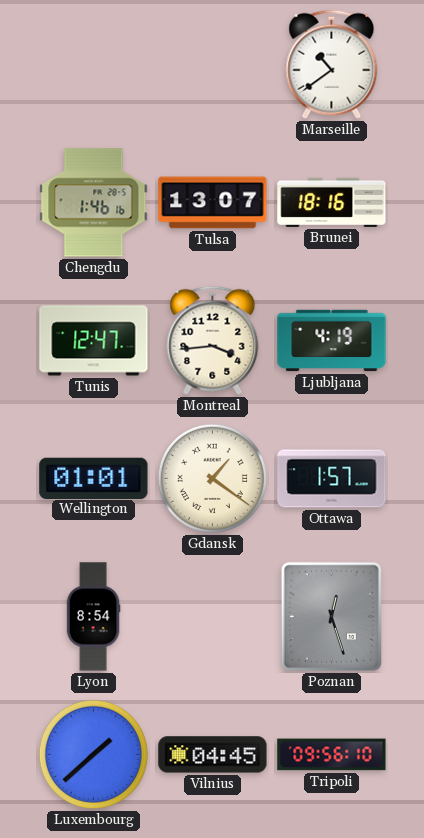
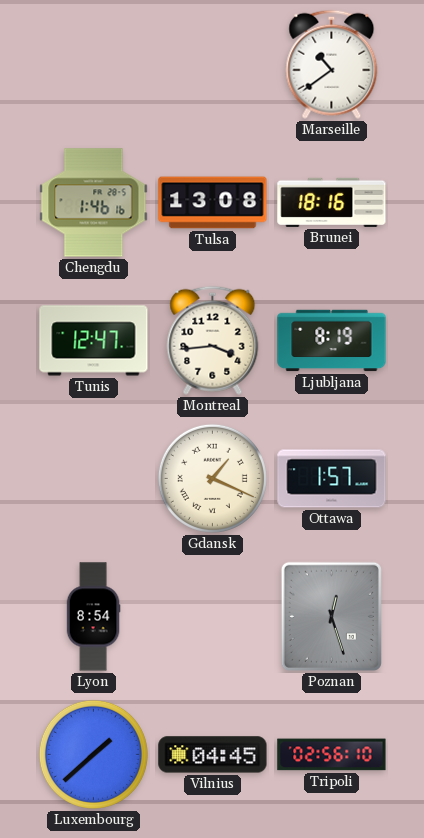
Tulsa: 13:07 -> 13:08 (213, 203)
Ljubljana: 4:19 -> 8:19 (332, 341)
Wellington: 01:01 -> none (94, 478)
Gdansk: 1:21 -> 1:19 (212, 478)
Tripoli: 09:56 -> 02:56 (332, 755)
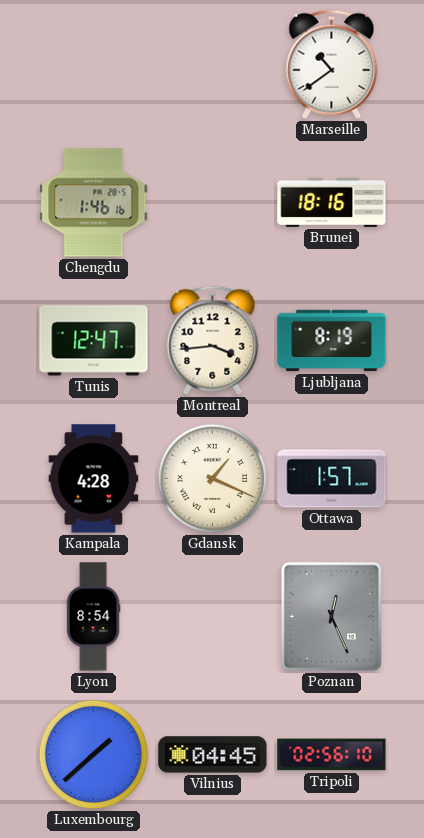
Tulsa: 13:08 -> none (213, 203)
Kampala: none -> 4:28 (94, 479)
Poznan: 12:27 -> 12:26 (331, 616)
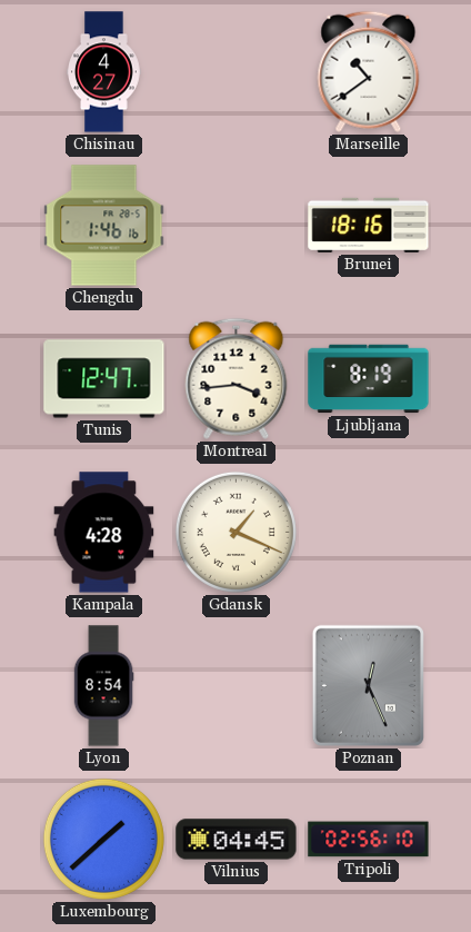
Chisinau: none -> 4:27 (104, 72)
Ottawa: 1:57 -> none (332, 479)
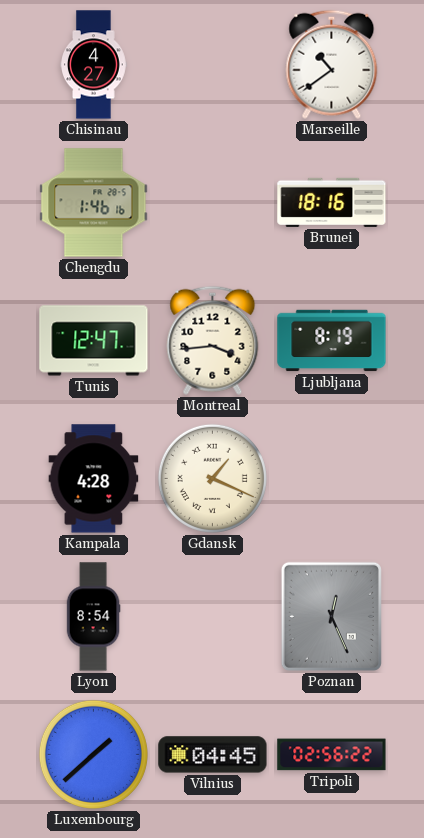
Tripoli: 02:56:10 -> 02:56:22 (332, 755)
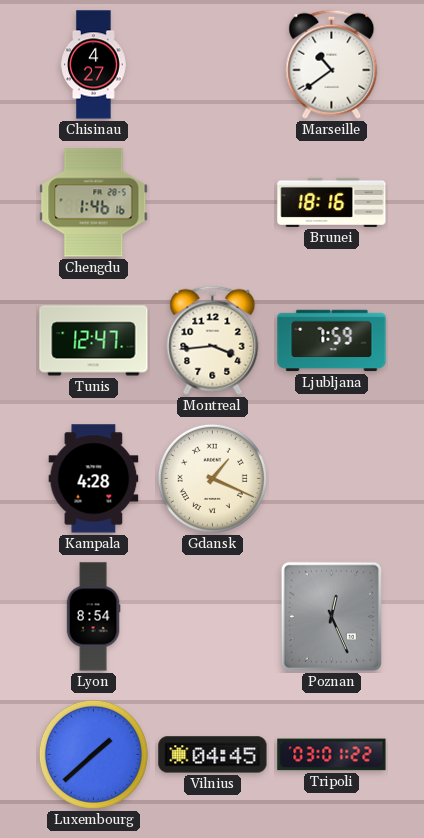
Ljubljana: 8:19 -> 7:59 (332, 341)
Tripoli: 02:56 -> 03:01 (332, 755)
